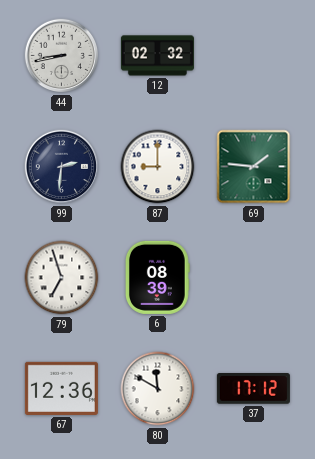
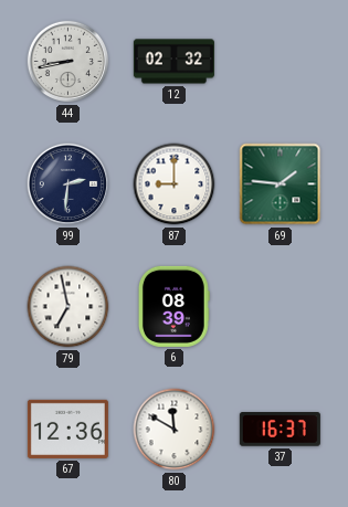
79: 6:57 -> 6:58 (68, 307)
37: 17:12 -> 16:37 (280, 430)
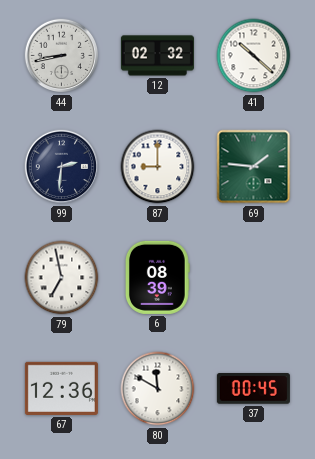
41: none -> 10:22 (254, 56)
37: 16:37 -> 00:45 (253, 389)
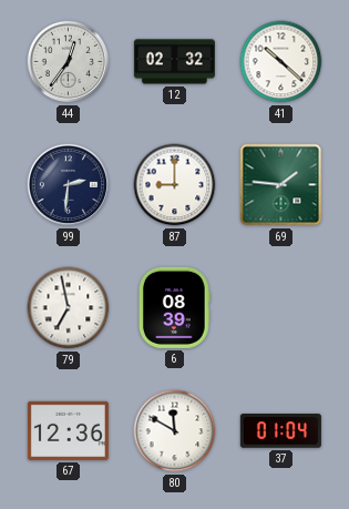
44: 8:43 -> 12:36 (69, 62)
37: 00:45 -> 01:04 (280, 431)
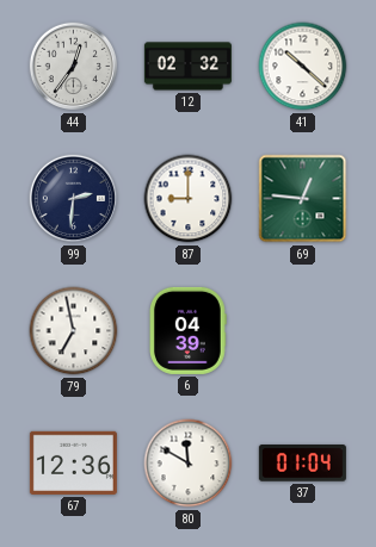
69: 1:46 -> 12:46 (303, 199)
6: 08:39 -> 04:39 (187, 330)
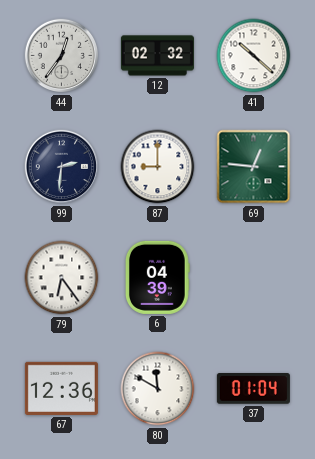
79: 6:58 -> 6:24 (62, 278)
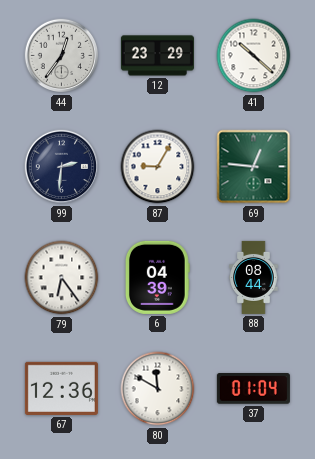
12: 02:32 -> 23:29 (157, 56)
87: 9:00 -> 9:05 (158, 167)
88: none -> 08:44 (254, 277)
